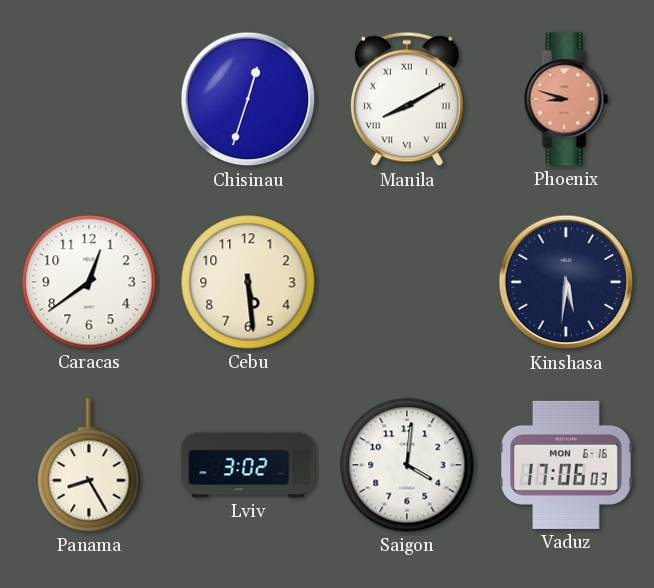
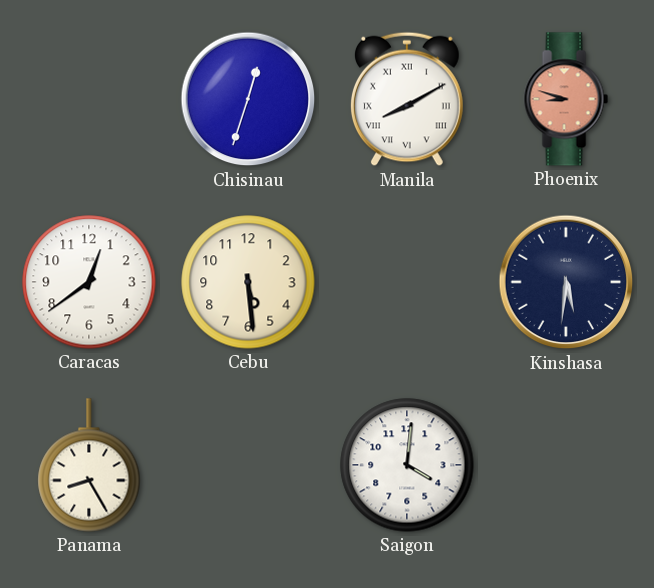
Lviv: 3:02 -> none (248, 465)
Vaduz: 17:06 -> none (567, 465)
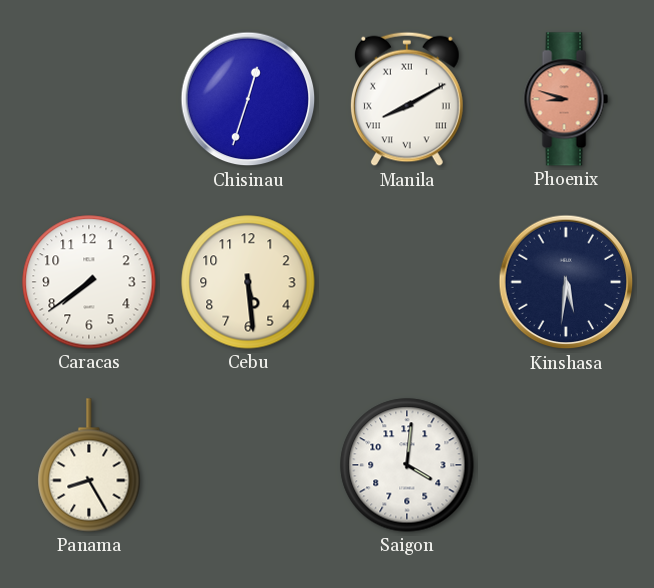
Caracas: 12:39 -> 7:39 (89, 282)
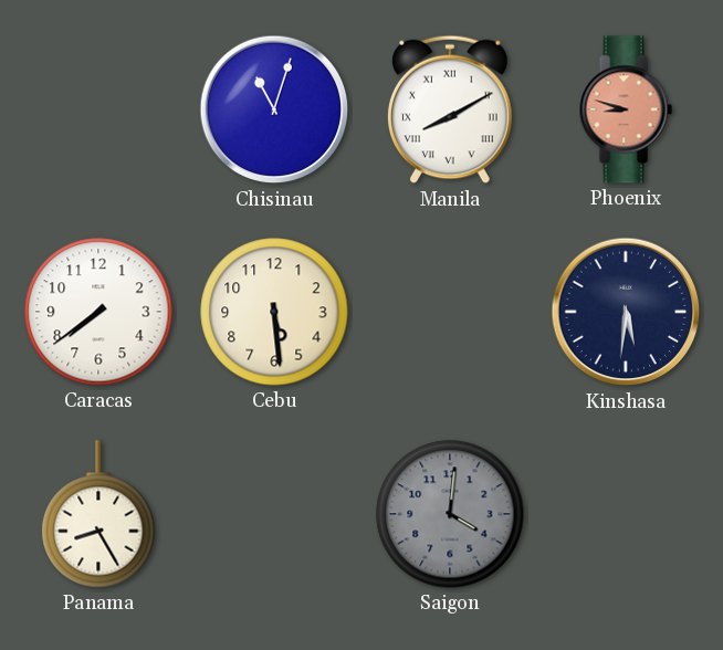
Chisinau: 12:33 -> 11:03 (274, 109)
Saigon dial: white -> grey (450, 514)
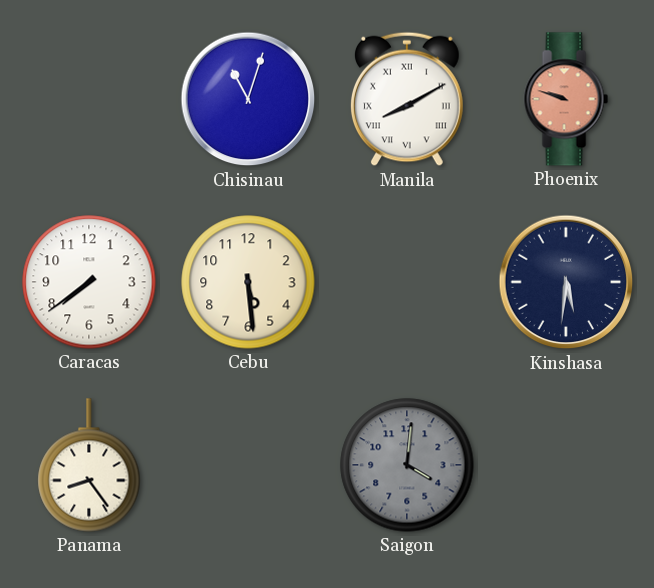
Phoenix: 8:48 -> 9:48 (566, 99)
Panama: 8:25 -> 8:24 (89, 465)
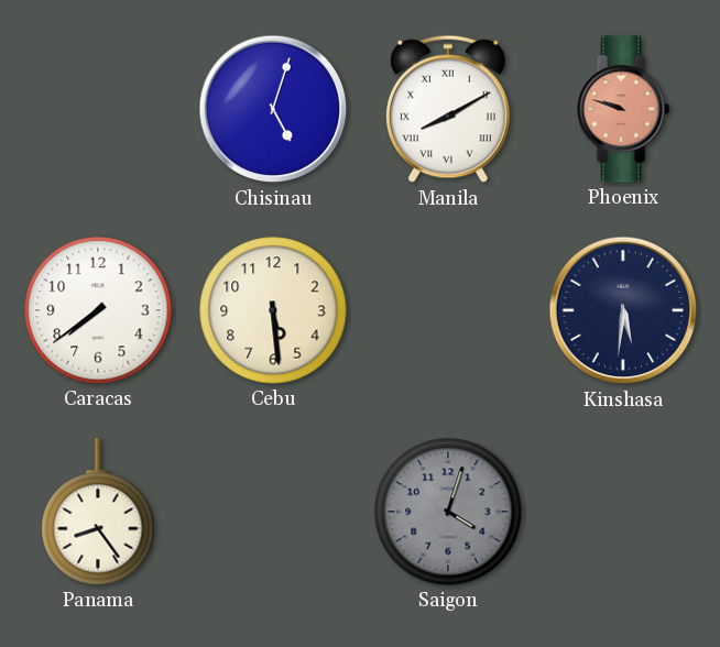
Chisinau: 11:03 -> 5:03 (273, 109)
Saigon: 4:01 -> 4:03 (448, 512)
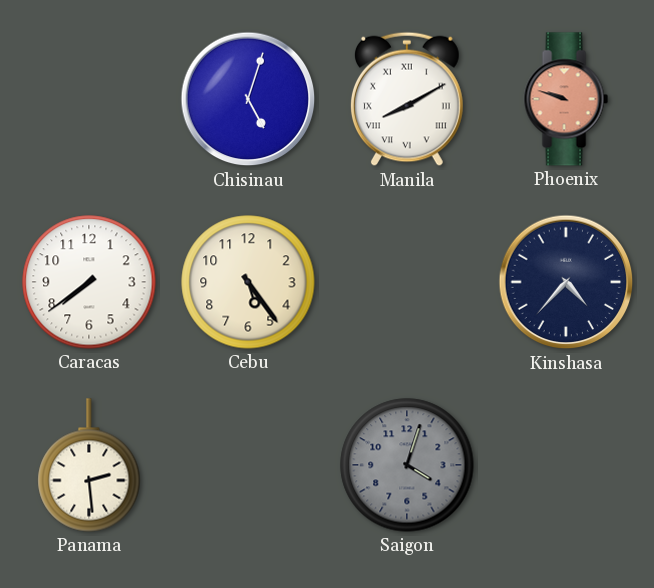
Cebu: 5:29 -> 5:24 (248, 282)
Kinshasa: 5:31 -> 4:37 (566, 282)
Panama: 8:24 -> 2:29 (89, 465)
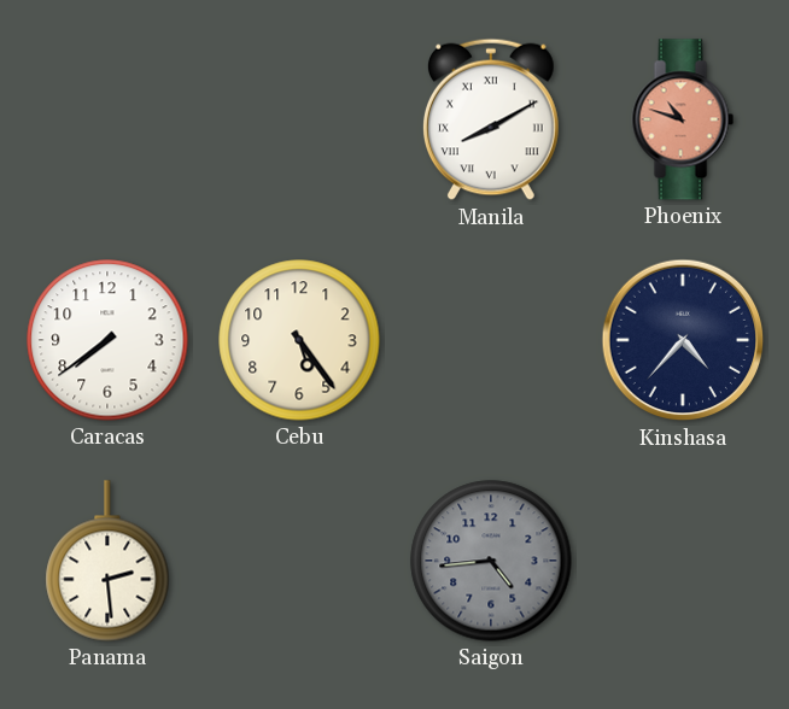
Chisinau: 5:03 -> none (248, 99)
Phoenix: 9:48 -> 10:48 (683, 119)
Saigon: 4:03 -> 4:44 (491, 561)
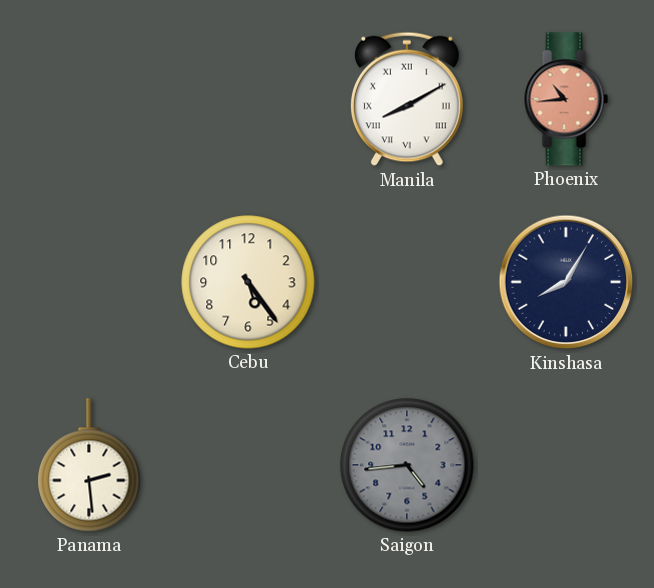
Phoenix: 10:48 -> 10:44 (566, 99)
Caracas: 7:39 -> none (107, 340)
Kinshasa: 4:37 -> 8:05 (566, 282)
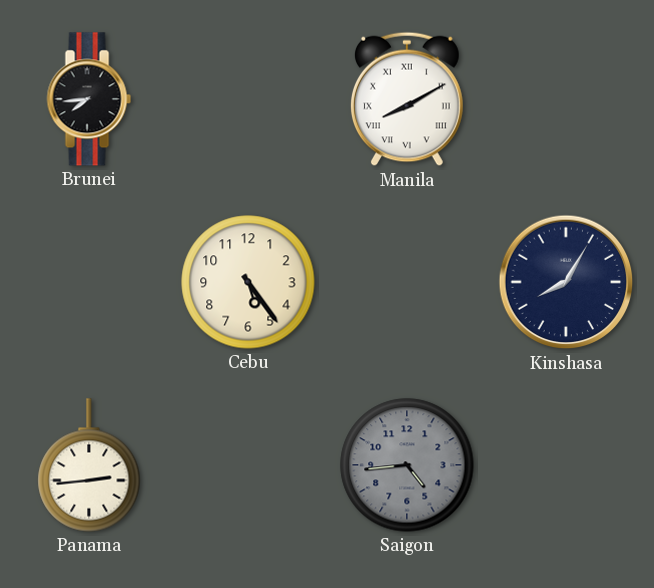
Brunei: none -> 7:44 (89, 99)
Phoenix: 10:44 -> none (566, 99)
Panama: 2:29 -> 2:44 (89, 465)
